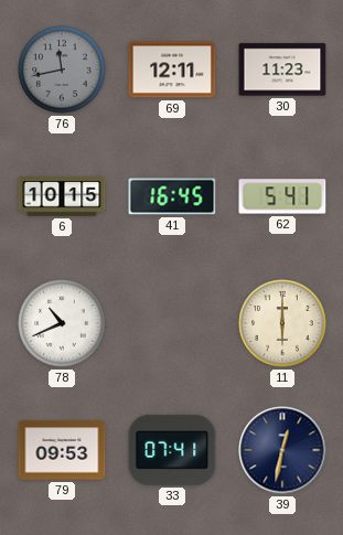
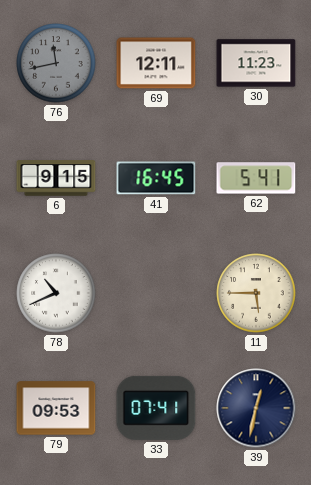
6: 10:15 -> 9:15 (56, 178)
11: 6:00 -> 5:45 (256, 293)
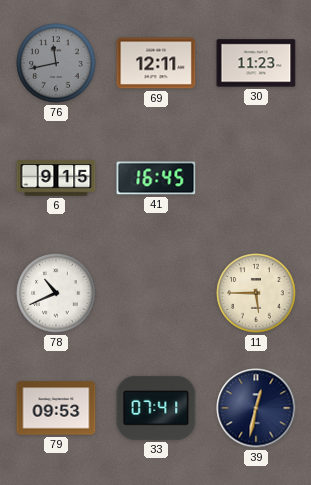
62: 5:41 -> none (256, 178)
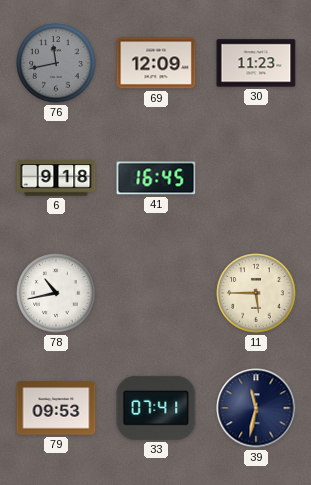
69: 12:11 -> 12:09 (156, 63)
6: 9:15 -> 9:18 (56, 178)
78: 10:41 -> 10:43 (56, 293)
39: 12:32 -> 11:32 (256, 408)
